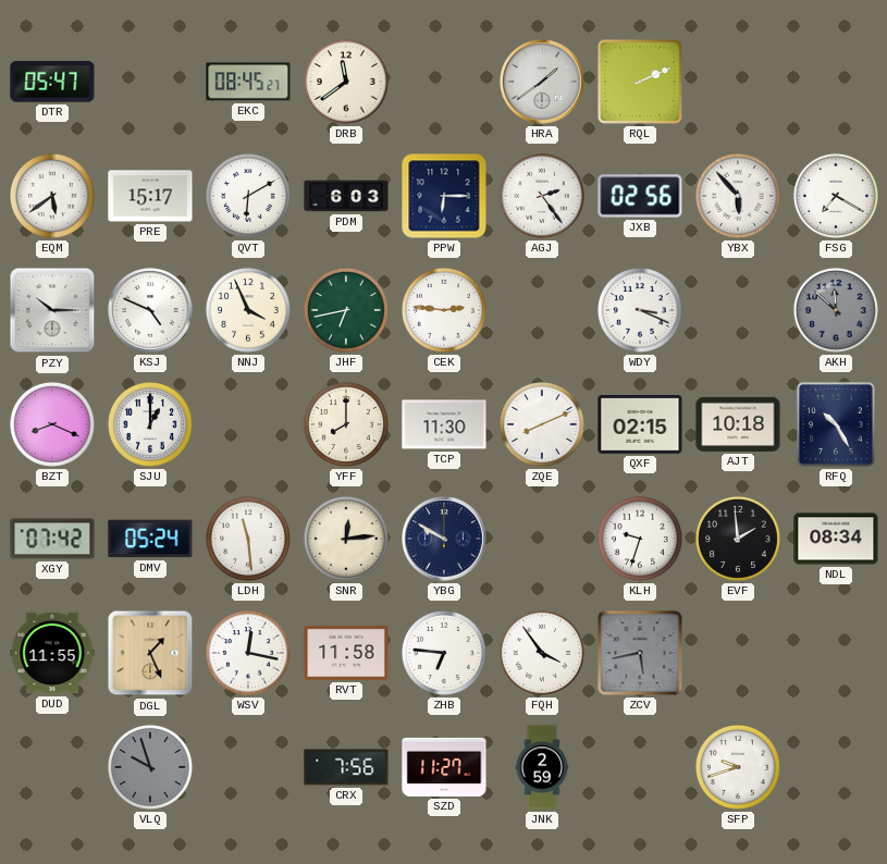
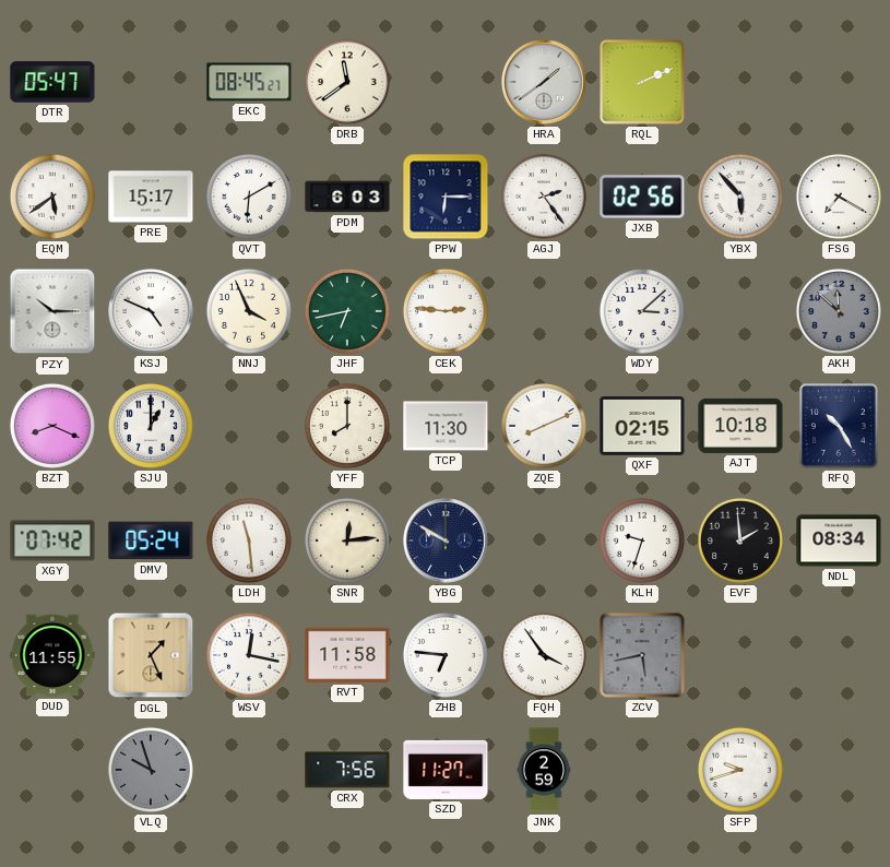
WDY: 3:19 -> 3:08 (642, 311)
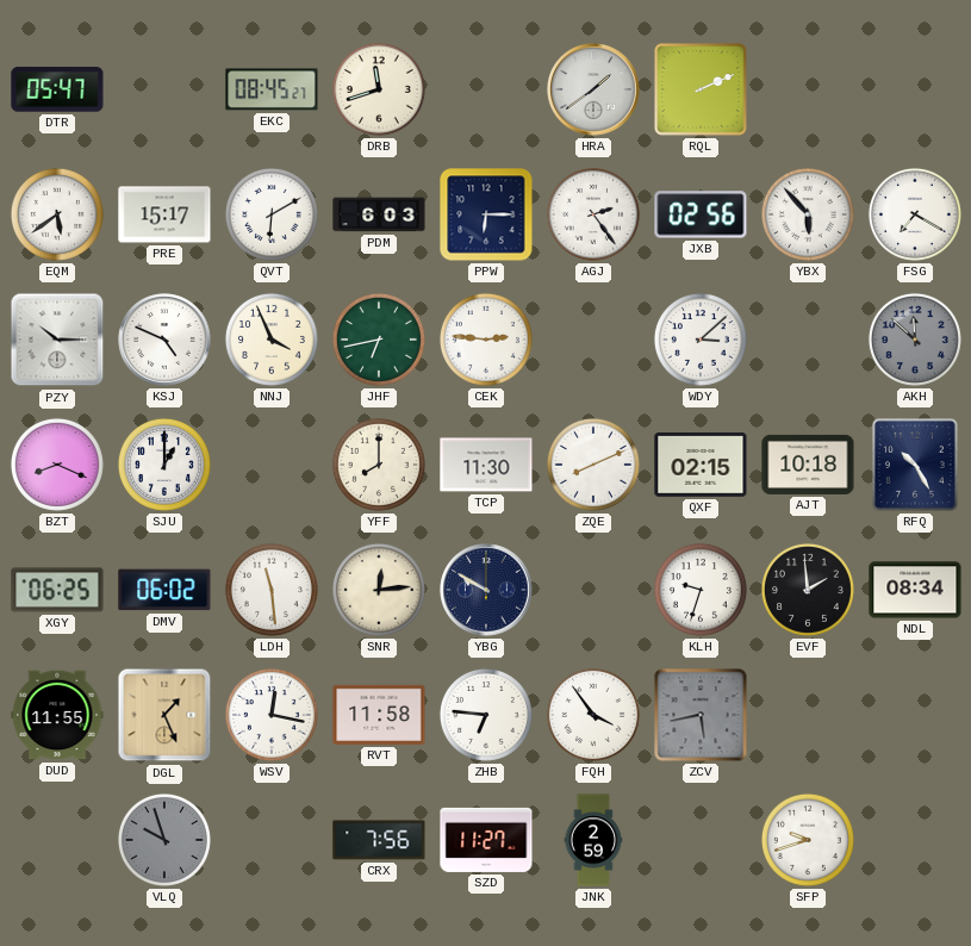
DRB: 11:39 -> 11:42 (379, 89)
XGY: 07:42 -> 06:25 (57, 590)
DMV: 05:24 -> 06:02 (164, 590)
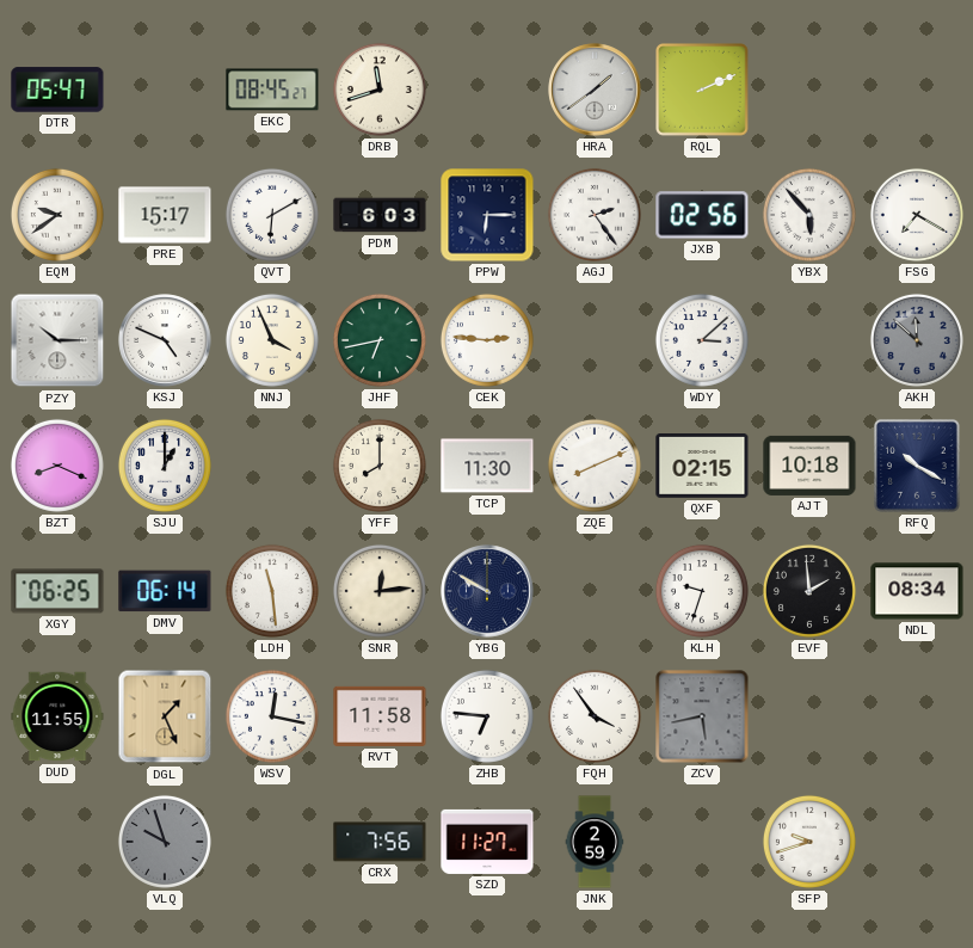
EQM: 5:39 -> 9:39 (57, 215)
RFQ: 10:25 -> 10:20 (917, 467)
DMV: 06:02 -> 06:14 (165, 591)
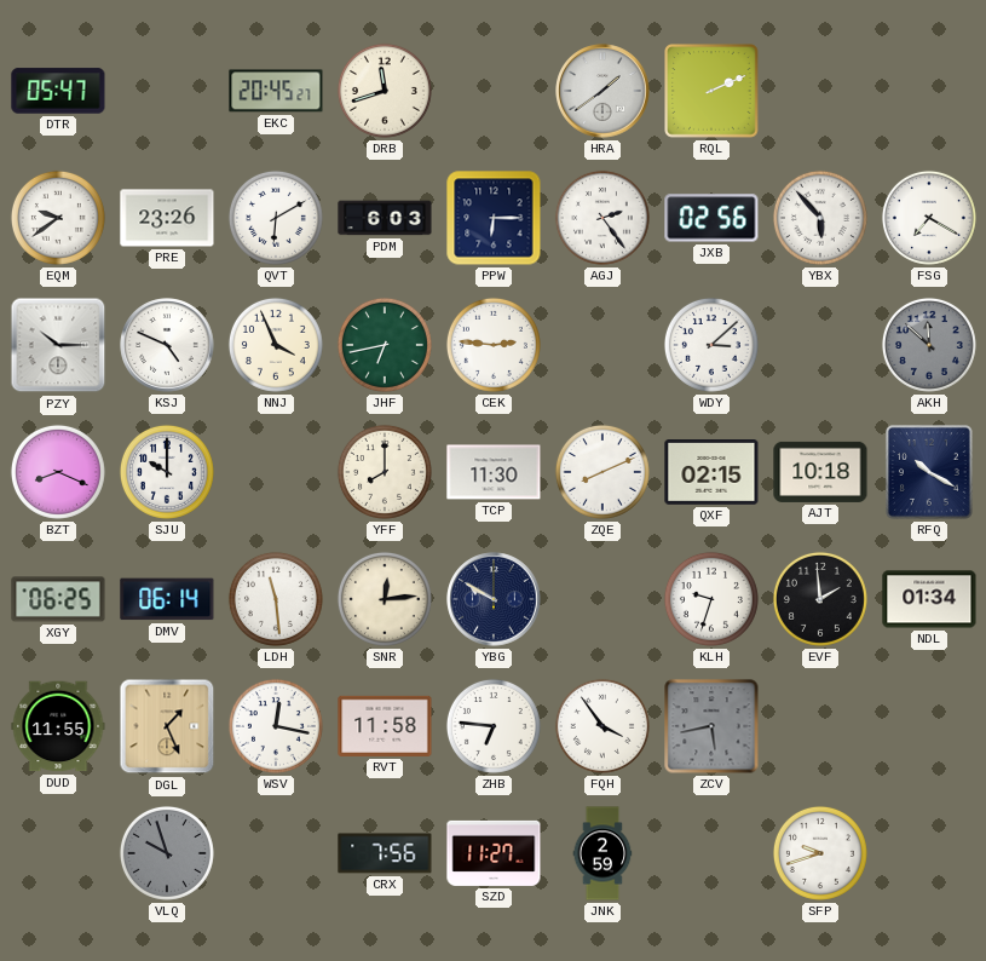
EKC: 08:45 -> 20:45 (276, 91)
PRE: 15:17 -> 23:26 (167, 218)
SJU: 1:00 -> 10:00 (167, 472)
NDL: 08:34 -> 01:34 (929, 599)
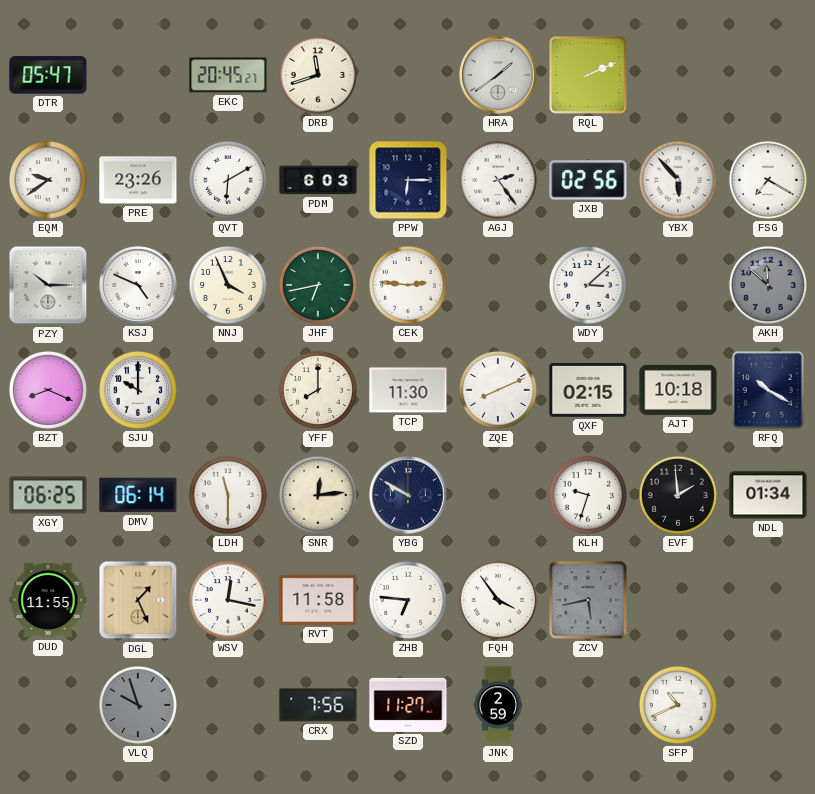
LDH: 11:29 -> 11:30 (228, 495)
SFP: 9:42 -> 10:41 (678, 705)
